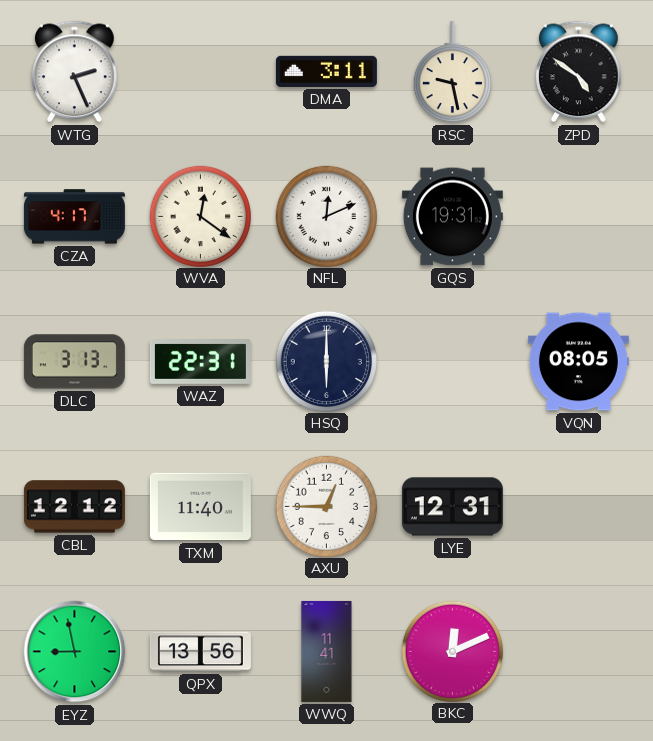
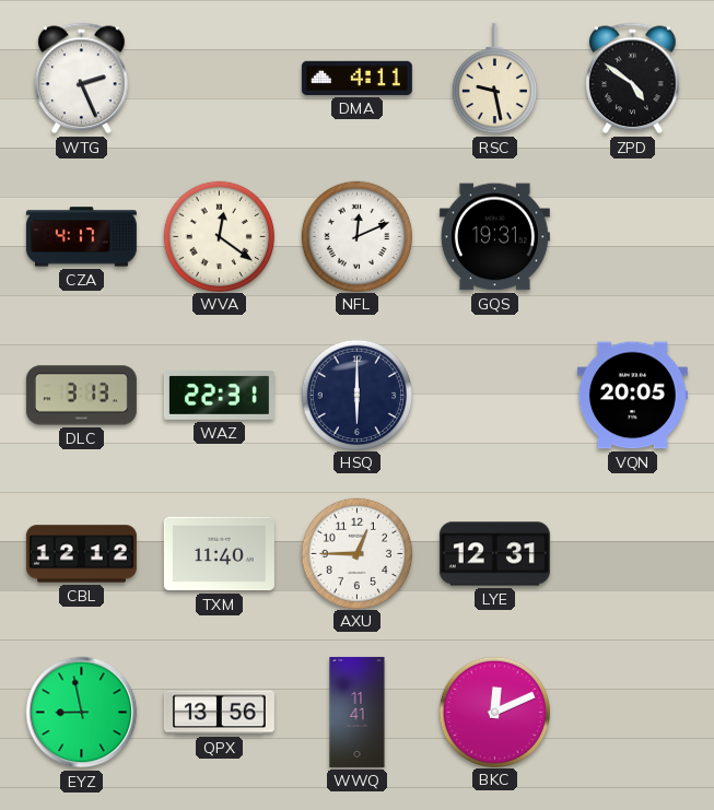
DMA: 3:11 -> 4:11 (356, 78)
VQN: 08:05 -> 20:05 (632, 396)
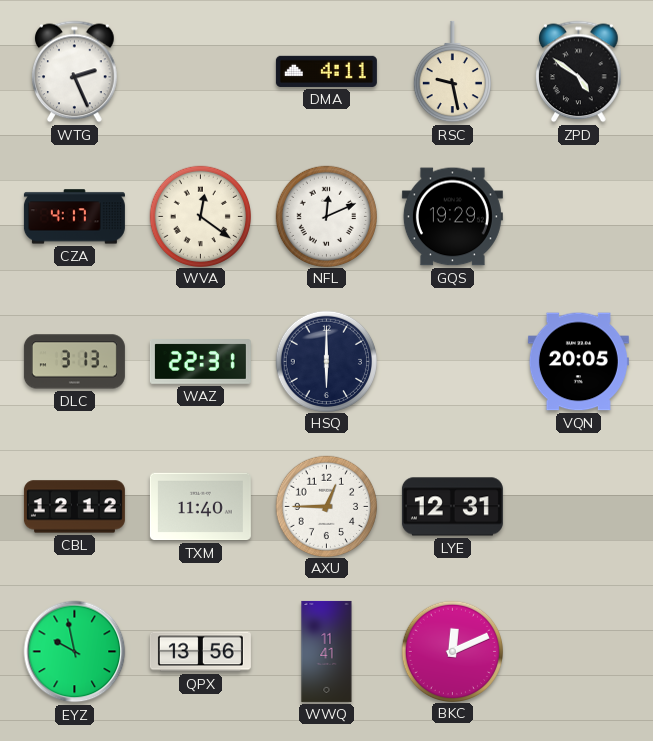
GQS: 19:31 -> 19:29 (452, 217)
EYZ: 8:58 -> 9:58 (75, 652)
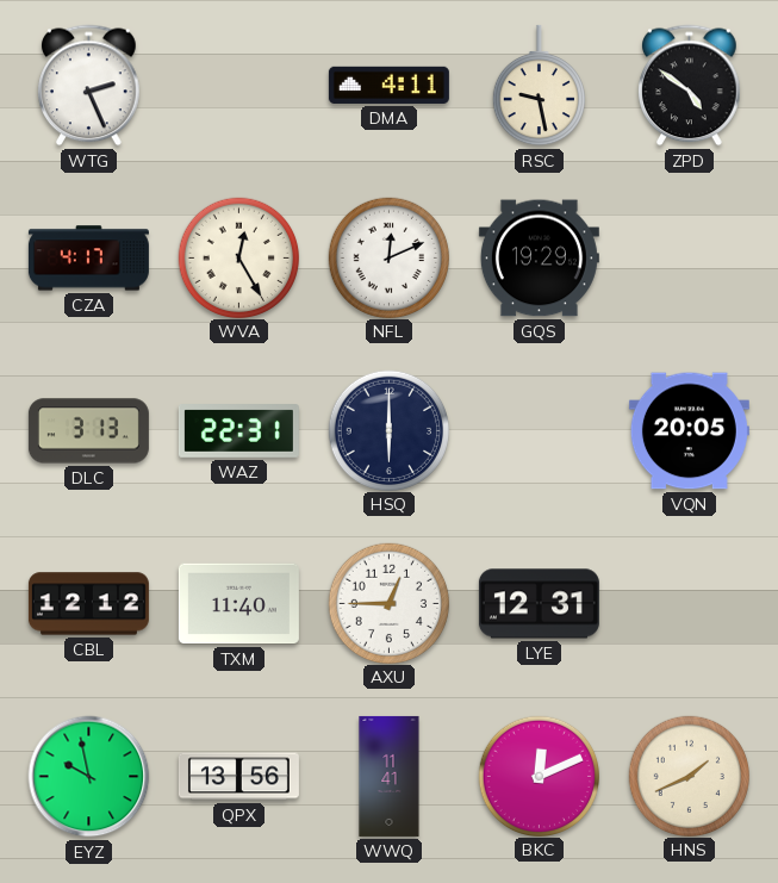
WVA: 12:21 -> 12:25 (238, 257)
HNS: none -> 1:41 (689, 776)
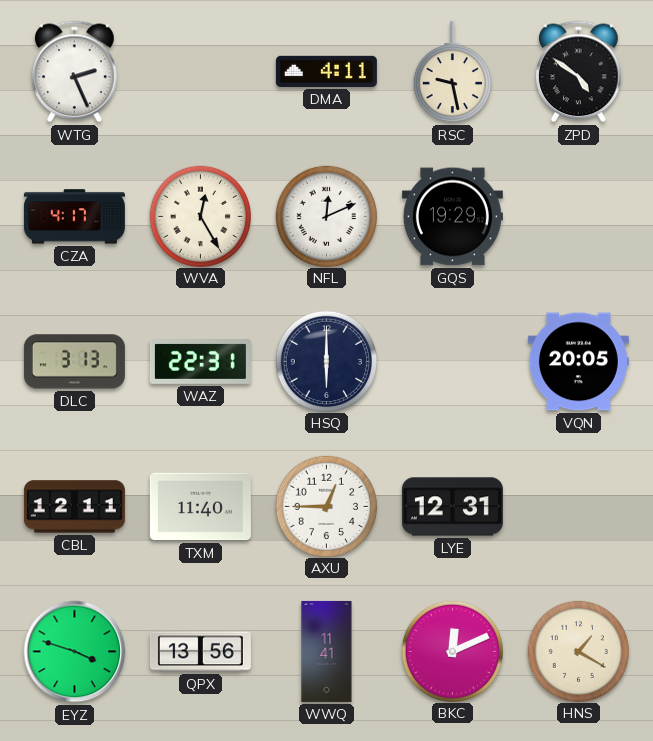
CBL: 12:12 -> 12:11 (74, 507)
EYZ: 9:58 -> 3:48 (75, 652)
HNS: 1:41 -> 1:20 (578, 651)
